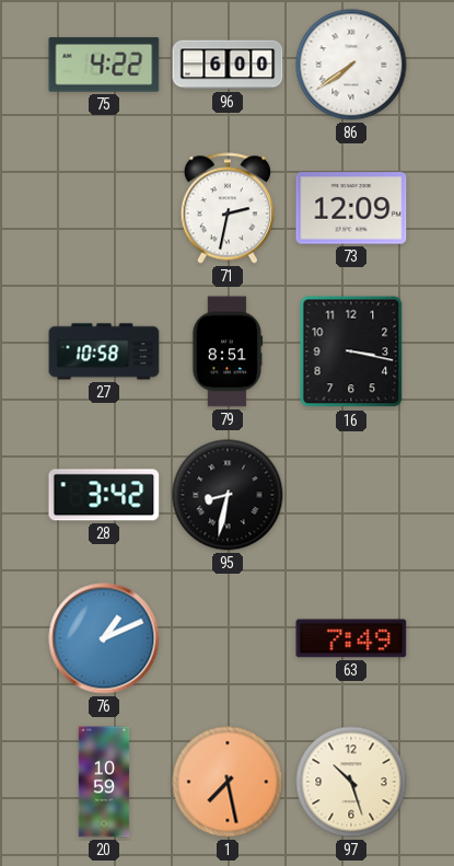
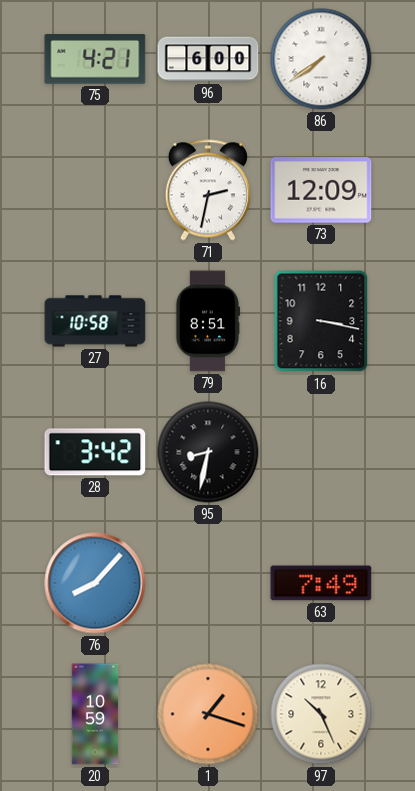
75: 4:22 -> 4:21 (95, 59)
76: 1:11 -> 8:07 (95, 583)
1: 7:28 -> 1:18 (208, 714)
97: 10:27 -> 10:26 (321, 714)
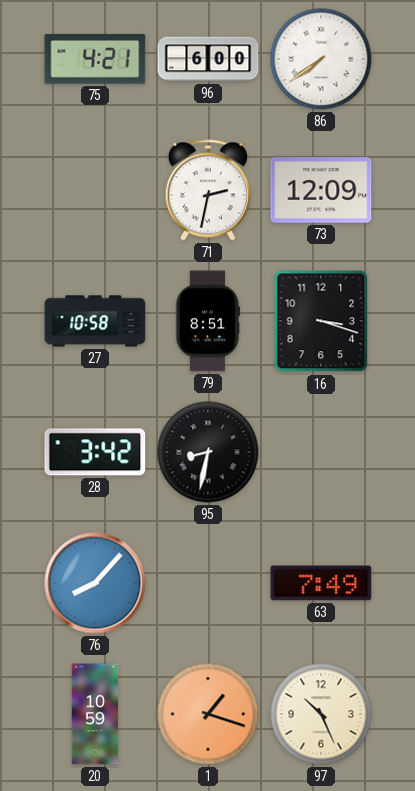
16: 3:17 -> 3:18 (321, 321)
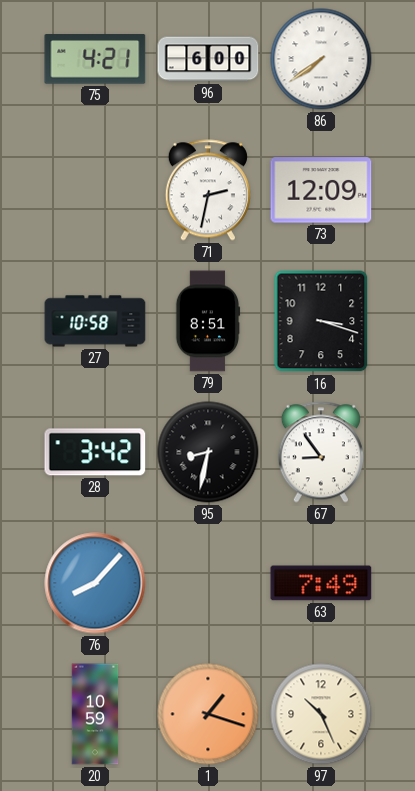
67: none -> 8:54 (321, 452)
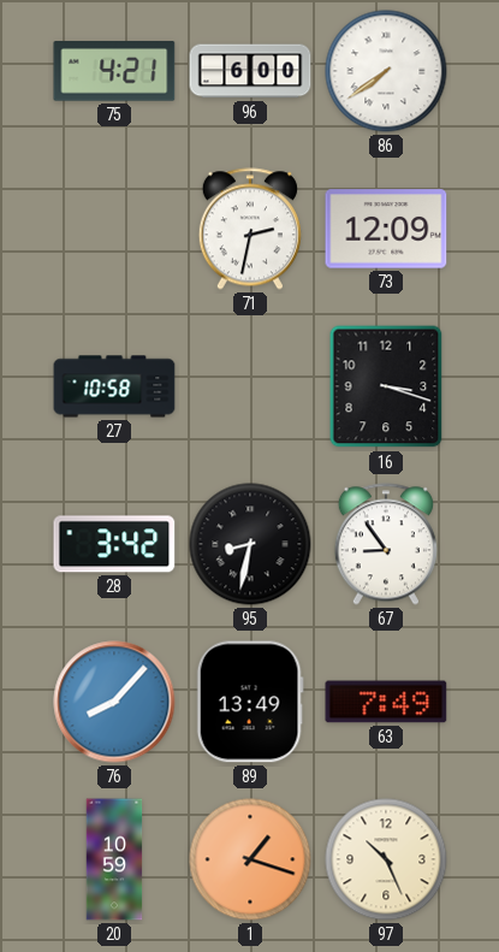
79: 8:51 -> none (208, 321)
89: none -> 13:49 (250, 702)
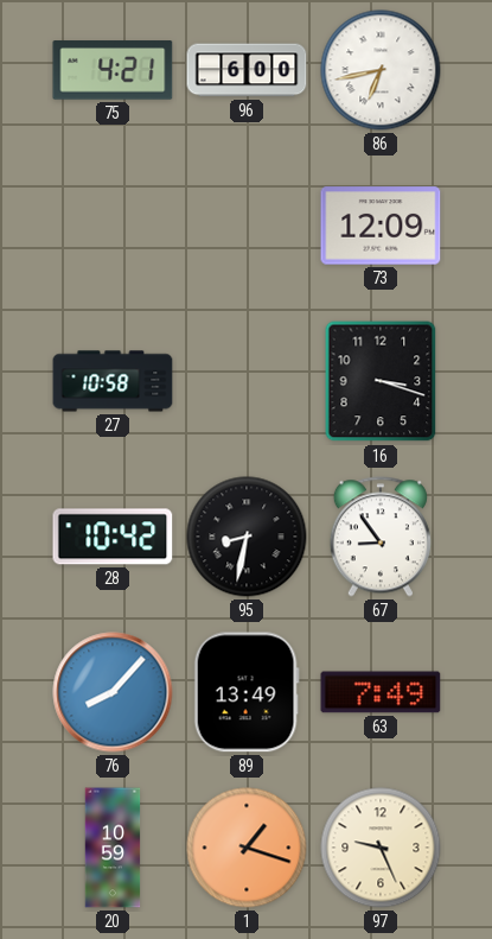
86: 7:39 -> 6:43 (381, 70)
71: 2:32 -> none (250, 229)
28: 3:42 -> 10:42 (113, 537)
97: 10:26 -> 9:26 (381, 848)
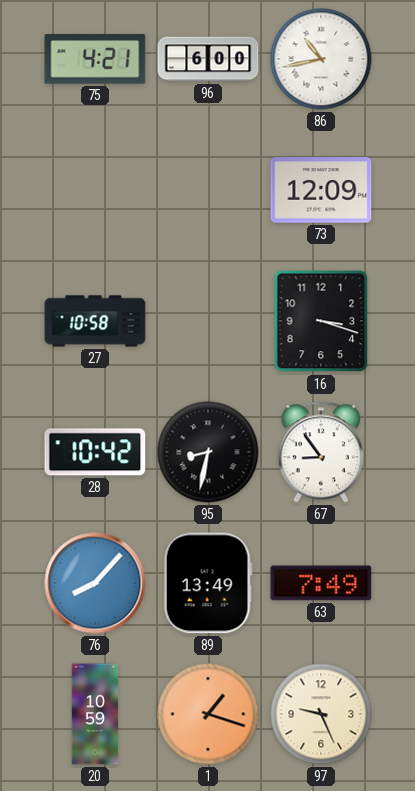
86: 6:43 -> 10:43 (321, 59)
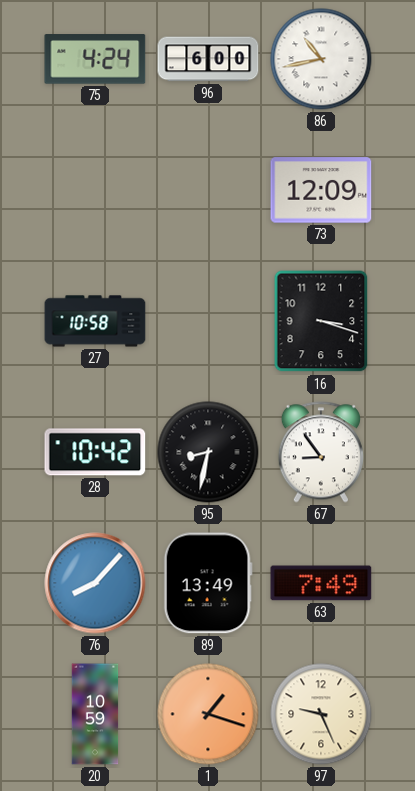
75: 4:21 -> 4:24 (95, 59)
